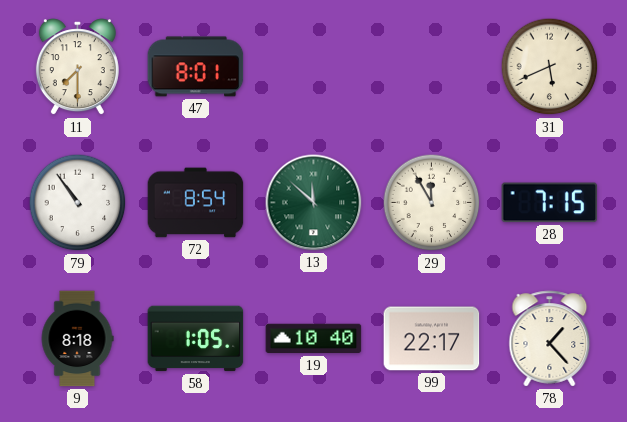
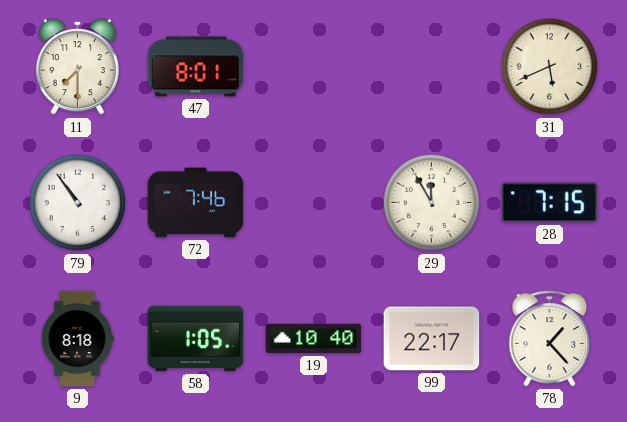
72: 8:54 -> 7:46 (196, 203)
13: 11:52 -> none (314, 203)
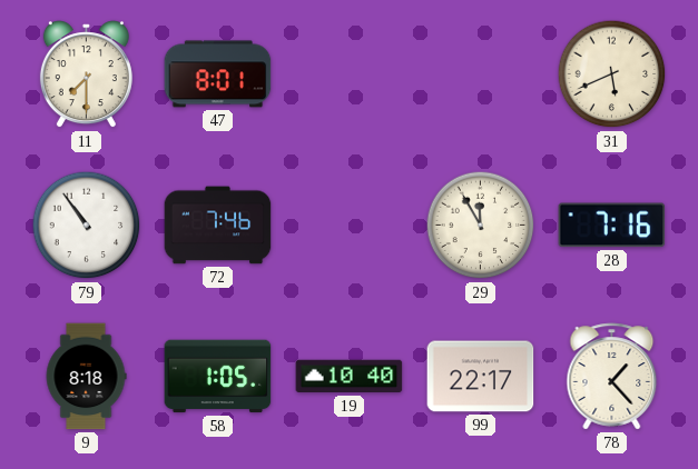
28: 7:15 -> 7:16 (612, 226)
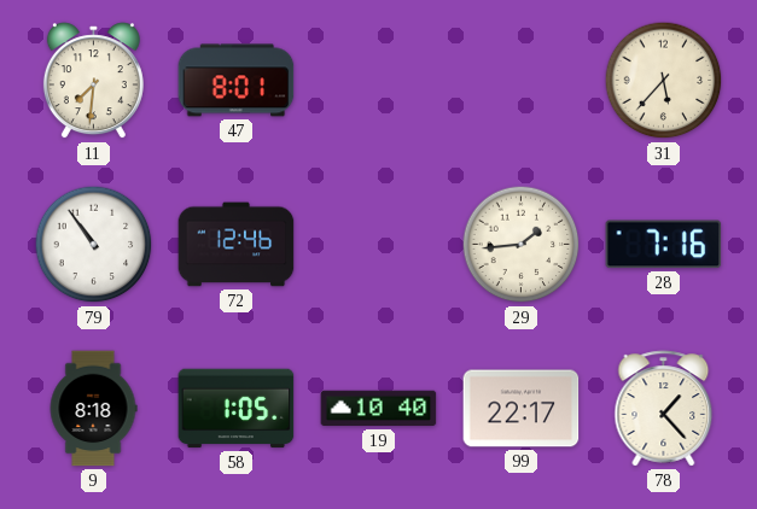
11: 7:30 -> 7:31 (93, 81)
31: 5:41 -> 5:37 (664, 81)
72: 7:46 -> 12:46 (237, 245)
29: 11:55 -> 1:44 (522, 245)
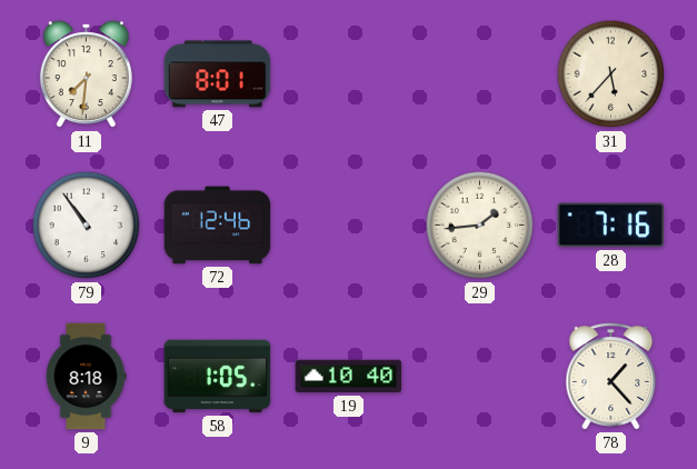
99: 22:17 -> none (522, 409)
